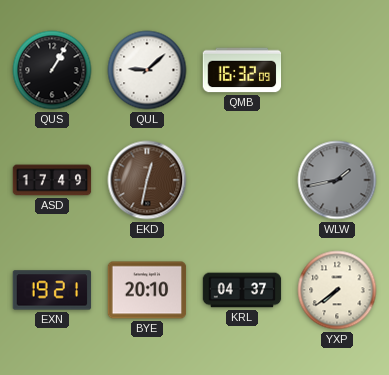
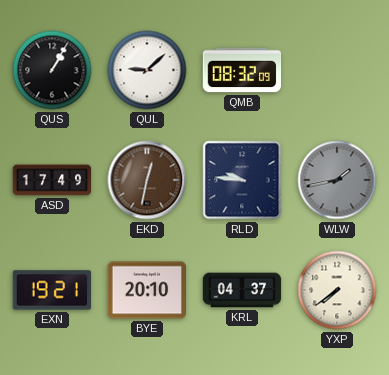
QMB: 16:32 -> 08:32 (242, 70)
RLD: none -> 9:46 (242, 180)
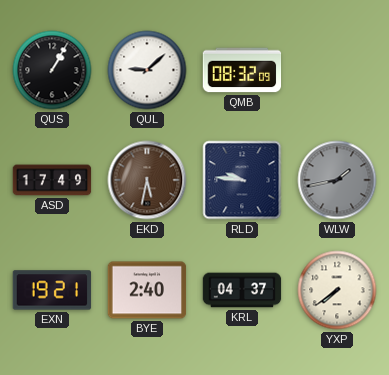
EKD: 12:32 -> 5:32 (147, 180)
BYE: 20:10 -> 2:40 (147, 290)
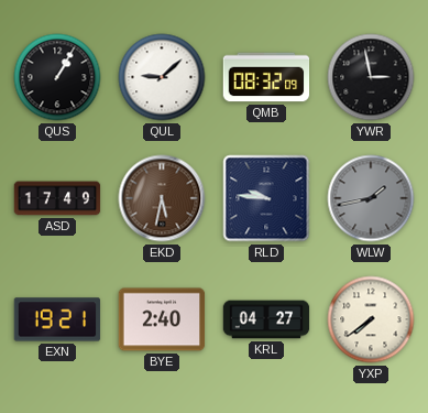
YWR: none -> 2:58 (371, 77)
KRL: 04:37 -> 04:27 (266, 319)
